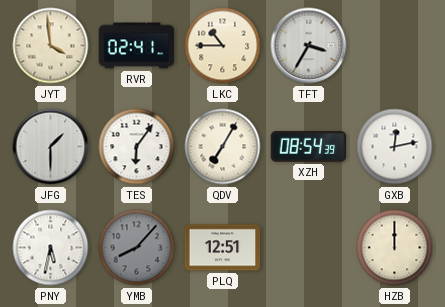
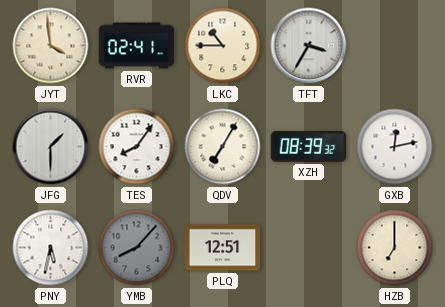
TES: 6:06 -> 8:06 (137, 147)
XZH: 08:54 -> 08:39 (309, 147)
HZB: 12:00 -> 7:00 (395, 248)
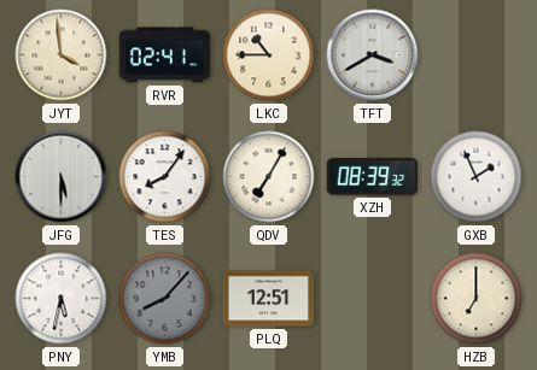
TFT: 3:35 -> 3:40 (373, 55)
JFG: 1:30 -> 5:30 (62, 177)
GXB: 12:13 -> 1:56 (477, 177)
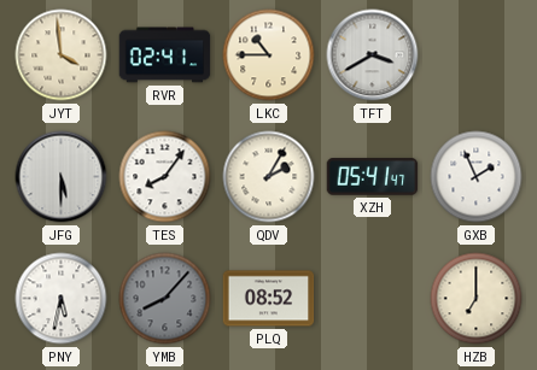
QDV: 7:05 -> 2:05 (269, 177)
XZH: 08:39 -> 05:41 (373, 177)
PLQ: 12:51 -> 08:52 (269, 299)
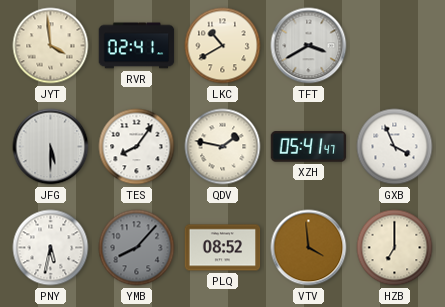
LKC: 10:45 -> 10:40 (223, 46)
QDV: 2:05 -> 1:47 (223, 147)
GXB: 1:56 -> 3:56 (395, 147)
VTV: none -> 3:59 (309, 248)
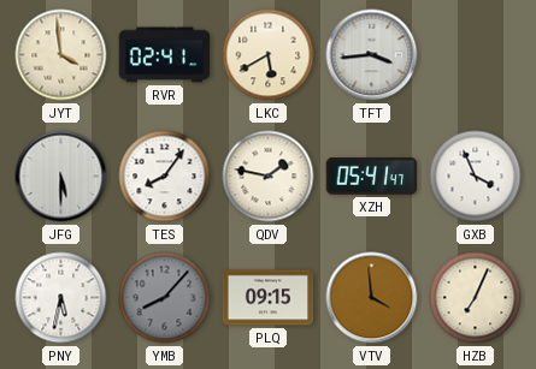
LKC: 10:40 -> 5:40 (269, 55)
TFT: 3:40 -> 3:44 (372, 55)
PLQ: 08:52 -> 09:15 (269, 298)
HZB: 7:00 -> 7:04 (476, 298)
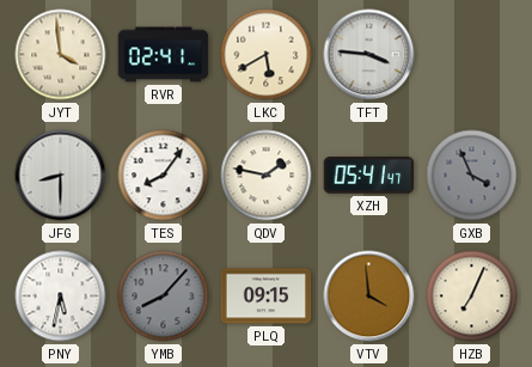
TFT: 3:44 -> 3:46 (369, 55)
JFG: 5:30 -> 8:30 (61, 176)
GXB dial: white -> grey (472, 176)
